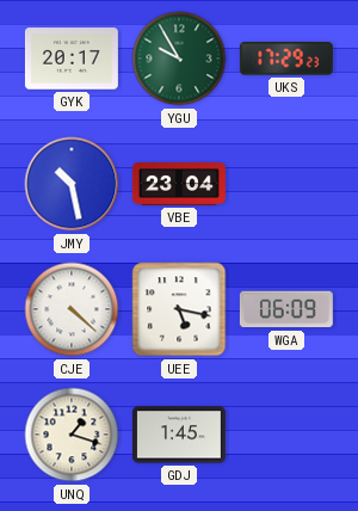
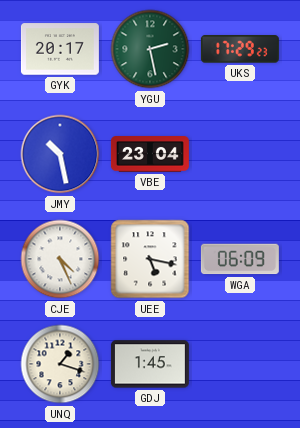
YGU: 9:55 -> 2:28 (150, 49)
CJE: 4:22 -> 4:26 (60, 259)
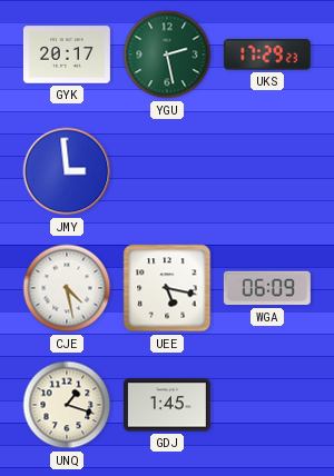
JMY: 10:28 -> 2:59 (67, 171)
VBE: 23:04 -> none (150, 154)
CJE: 4:26 -> 4:28 (67, 288)
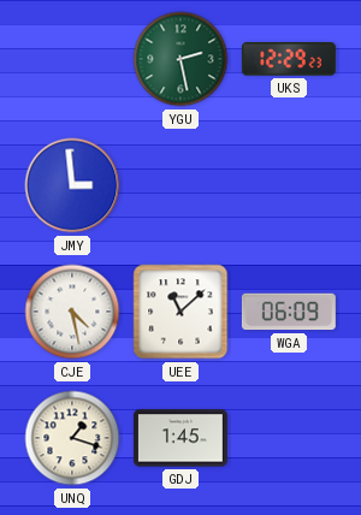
GYK: 20:17 -> none (67, 54)
UKS: 17:29 -> 12:29 (289, 59)
UEE: 5:17 -> 11:08 (180, 312)
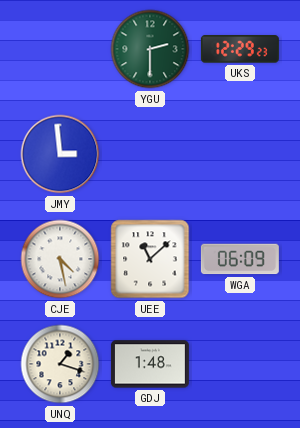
YGU: 2:28 -> 2:30 (150, 49)
GDJ: 1:45 -> 1:48 (150, 364)
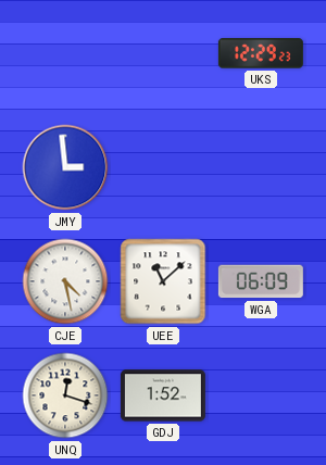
YGU: 2:30 -> none (150, 49)
UNQ: 1:18 -> 12:18 (65, 395)
GDJ: 1:48 -> 1:52 (163, 395)
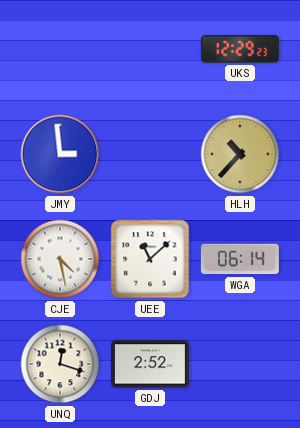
HLH: none -> 10:37 (240, 154)
WGA: 06:09 -> 06:14 (240, 259)
GDJ: 1:52 -> 2:52 (150, 364)
